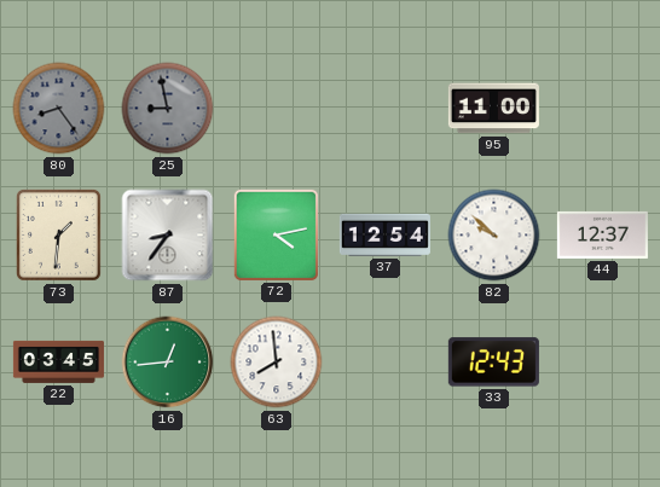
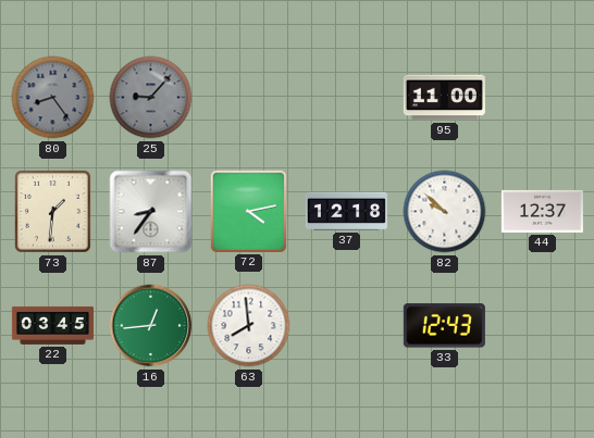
25: 8:58 -> 9:07 (151, 98)
37: 12:54 -> 12:18 (346, 211)
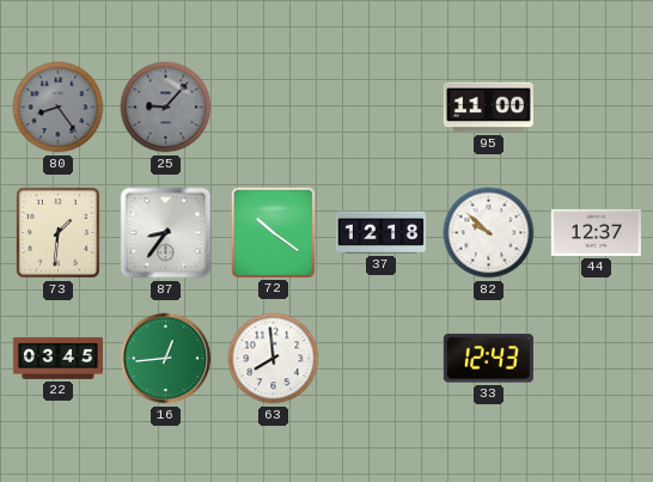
72: 4:13 -> 10:21 (273, 232)
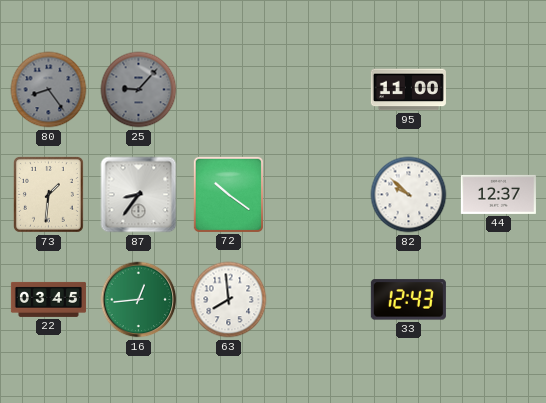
37: 12:18 -> none (380, 232)
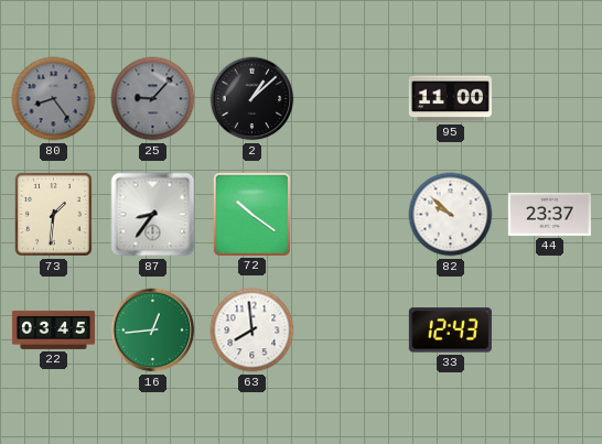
2: none -> 1:08 (252, 99)
44: 12:37 -> 23:37 (549, 214)
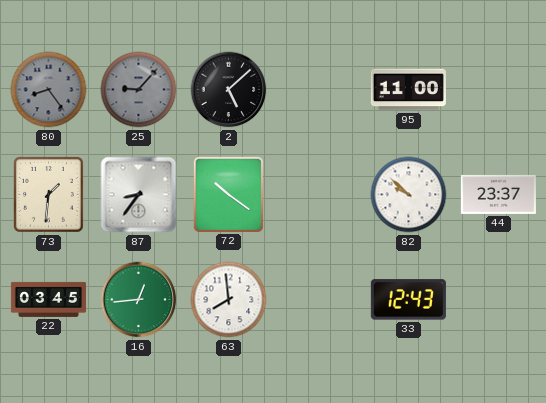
2: 1:08 -> 5:08 (229, 90)
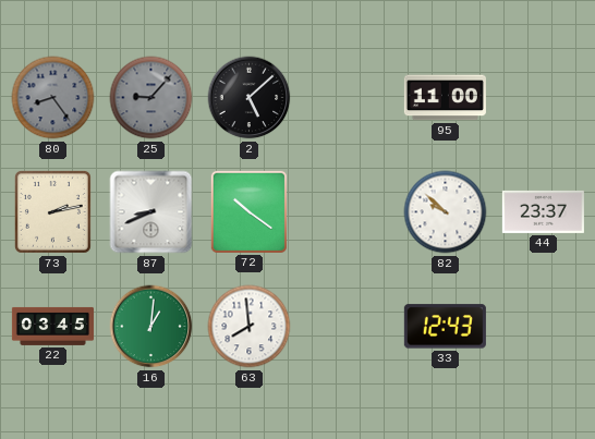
73: 1:31 -> 2:13 (52, 211)
87: 8:36 -> 8:41 (151, 212)
16: 12:44 -> 1:01 (151, 327)
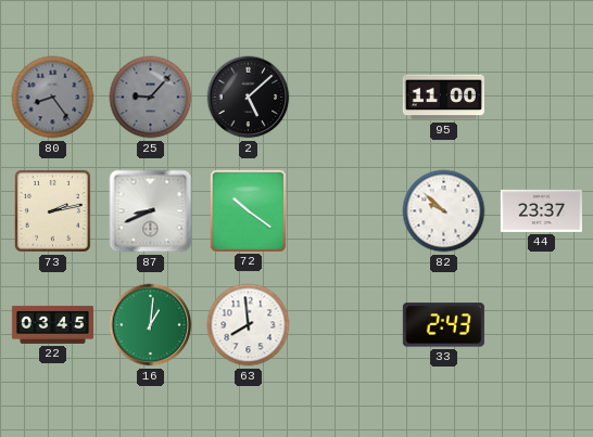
33: 12:43 -> 2:43 (443, 325)
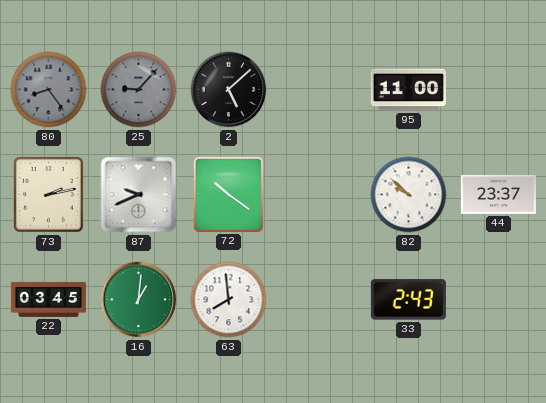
87: 8:41 -> 9:41 (139, 195)
